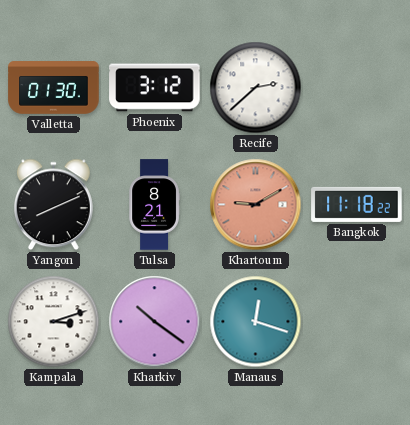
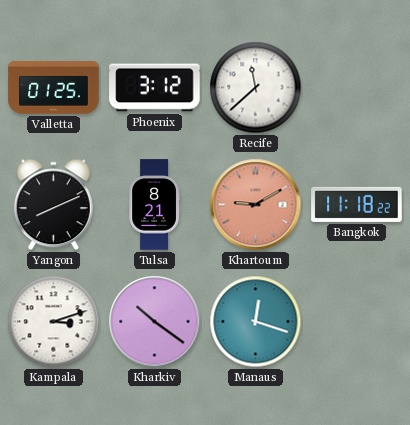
Valletta: 01:30 -> 01:25 (54, 88)
Recife: 2:38 -> 11:38 (256, 88)
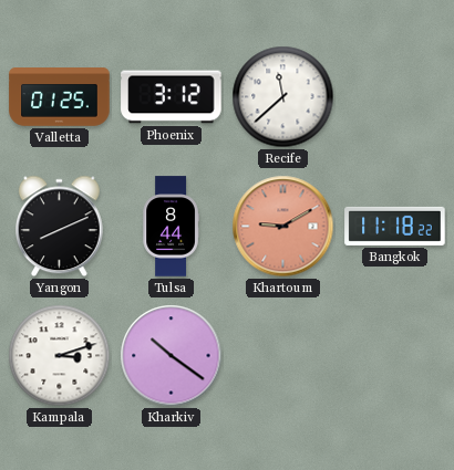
Tulsa: 8:21 -> 8:44 (171, 227)
Manaus: 12:18 -> none (256, 322)
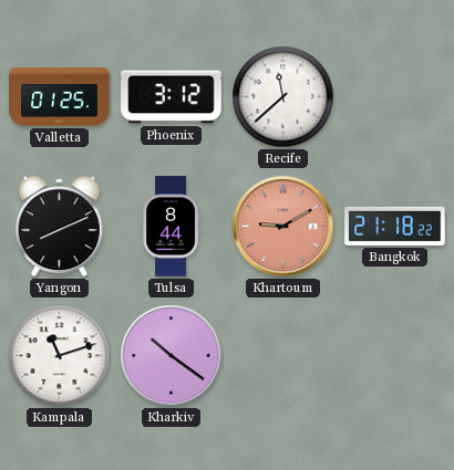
Bangkok: 11:18 -> 21:18 (395, 226)
Kampala: 3:12 -> 11:12 (60, 356)
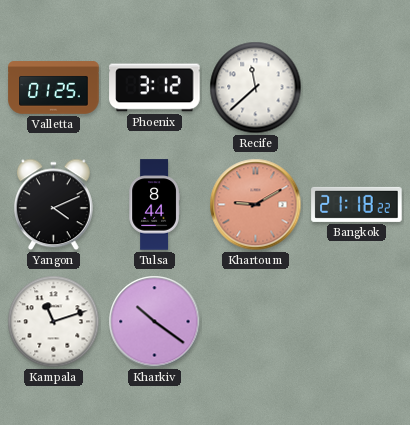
Yangon: 8:11 -> 4:11 (54, 205)
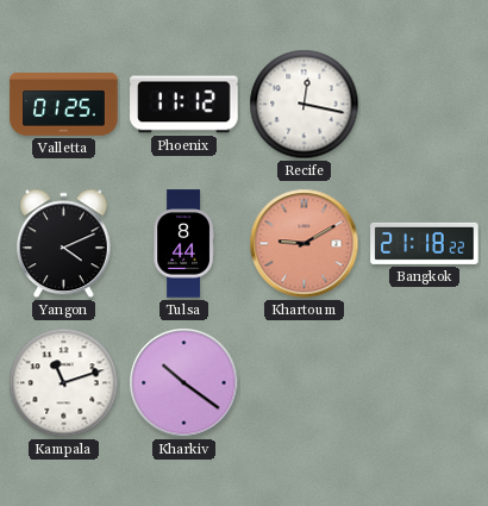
Phoenix: 3:12 -> 11:12 (184, 105)
Recife: 11:38 -> 12:17 (305, 105)
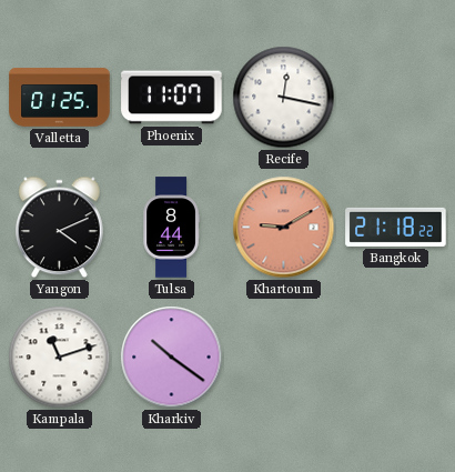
Phoenix: 11:12 -> 11:07 (172, 98)
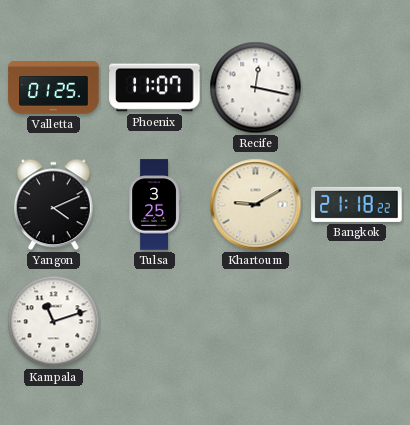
Tulsa: 8:44 -> 3:25 (154, 205)
Khartoum dial: salmon -> cream (256, 205)
Kharkiv: 10:21 -> none (172, 358)
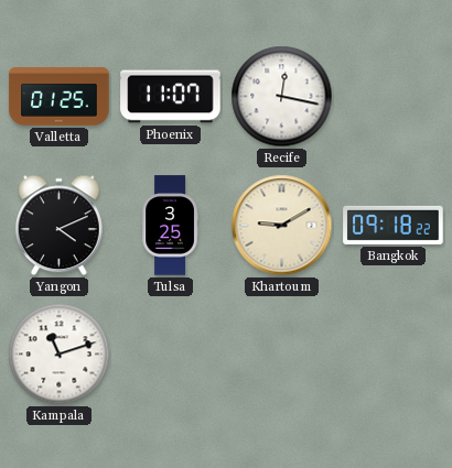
Bangkok: 21:18 -> 09:18 (394, 225)
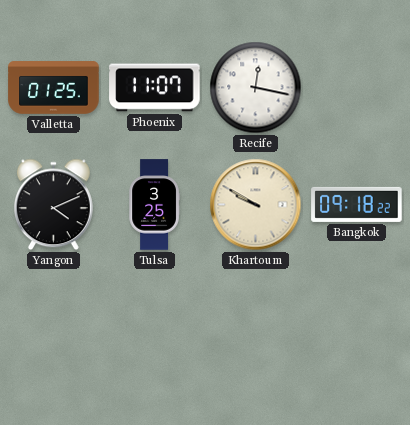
Khartoum: 9:10 -> 9:50 (256, 205)
Kampala: 11:12 -> none (60, 355)
